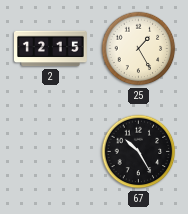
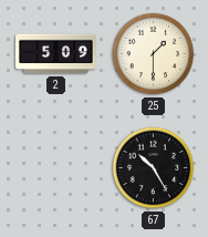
2: 12:15 -> 5:09 (56, 54)
25: 1:25 -> 1:30 (154, 54)
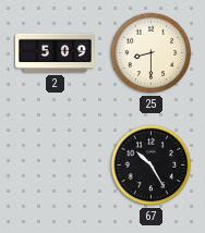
25: 1:30 -> 8:30 (152, 53)
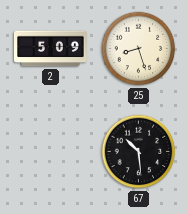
25: 8:30 -> 8:27 (139, 49)
67: 10:25 -> 10:29 (139, 152)
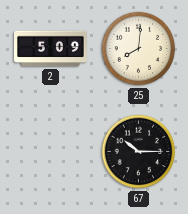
25: 8:27 -> 8:01 (139, 49)
67: 10:29 -> 10:15 (139, 152)
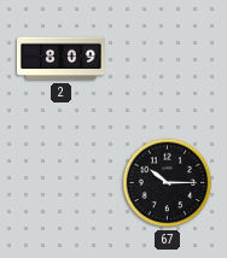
2: 5:09 -> 8:09 (62, 59)
25: 8:01 -> none (139, 49)
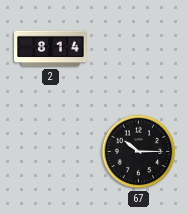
2: 8:09 -> 8:14 (51, 49)
